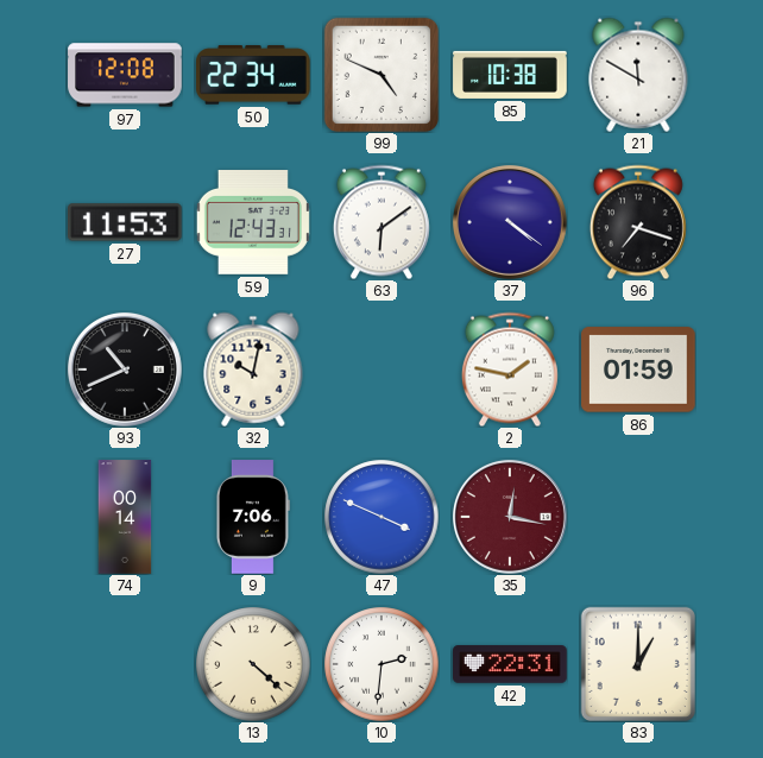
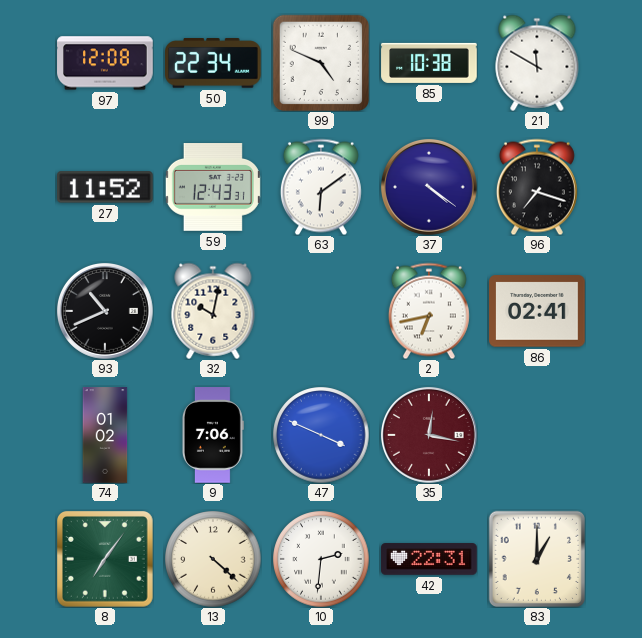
27: 11:53 -> 11:52 (106, 187)
2: 1:47 -> 6:43 (429, 311)
86: 01:59 -> 02:41 (537, 311)
74: 00:14 -> 01:02 (105, 435)
8: none -> 7:06 (106, 560)
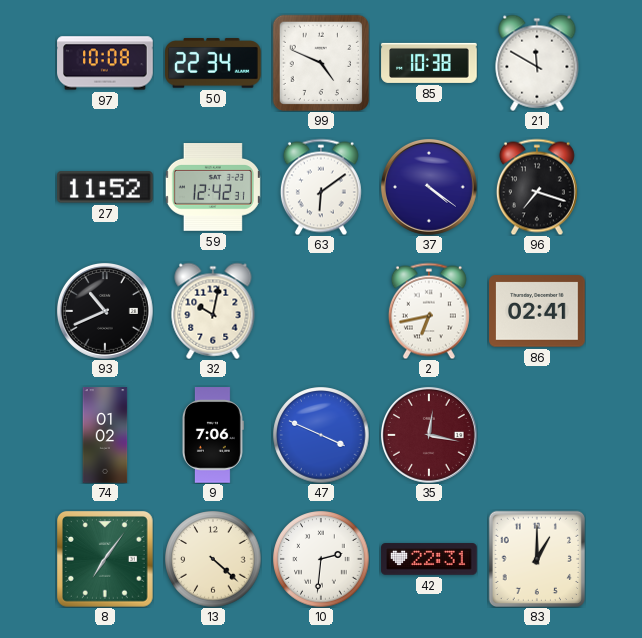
97: 12:08 -> 10:08 (105, 63)
59: 12:43 -> 12:42 (213, 188)
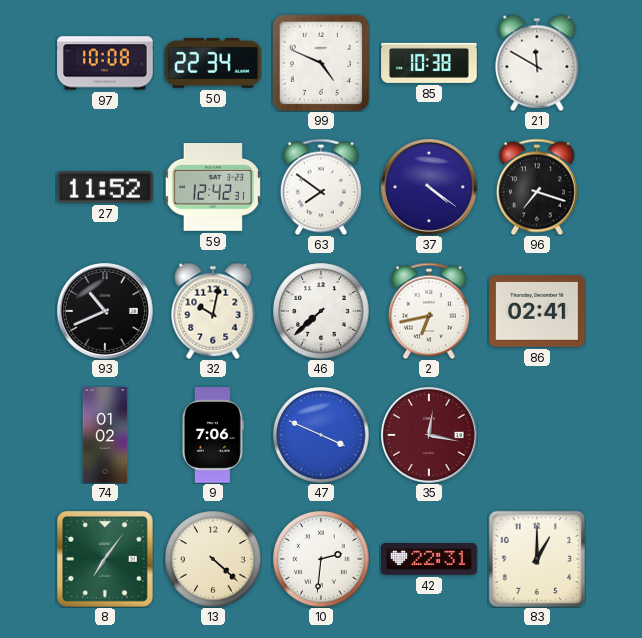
63: 6:09 -> 7:51 (321, 187)
46: none -> 7:38 (321, 311)
